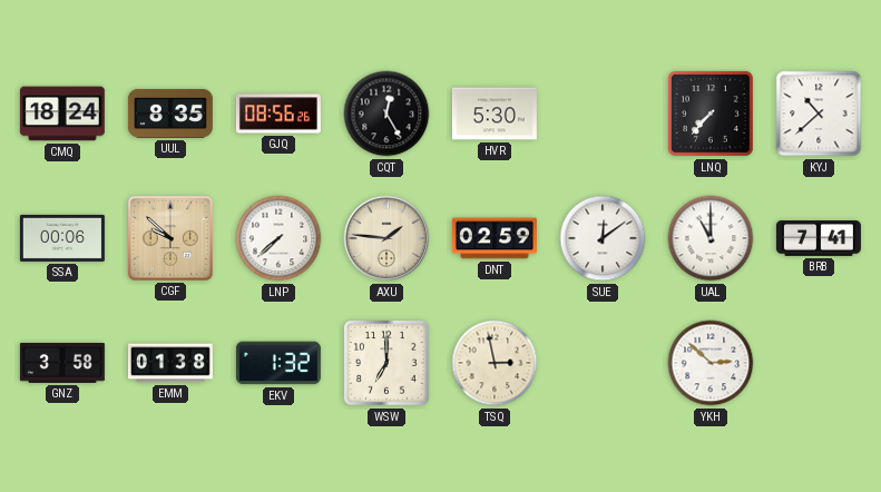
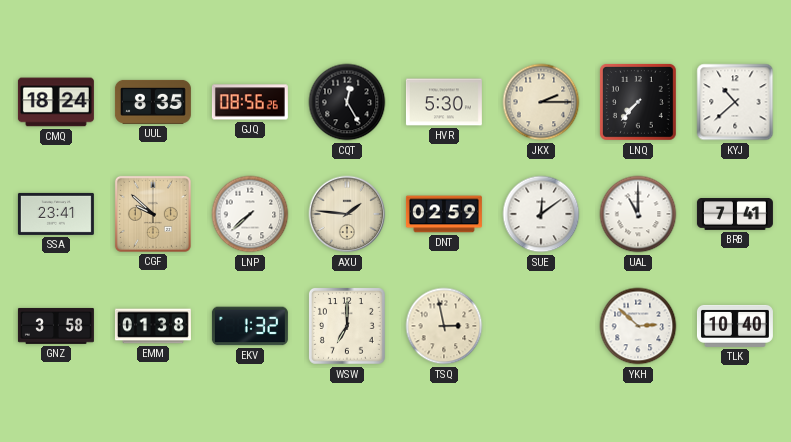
JKX: none -> 2:15 (541, 102)
SSA: 00:06 -> 23:41 (56, 214)
TLK: none -> 10:40 (735, 326)
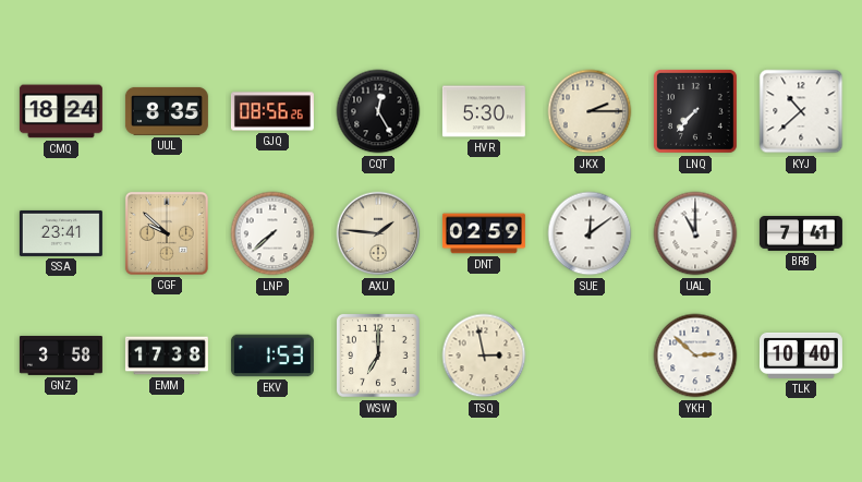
EMM: 01:38 -> 17:38 (167, 356)
EKV: 1:32 -> 1:53 (272, 356)
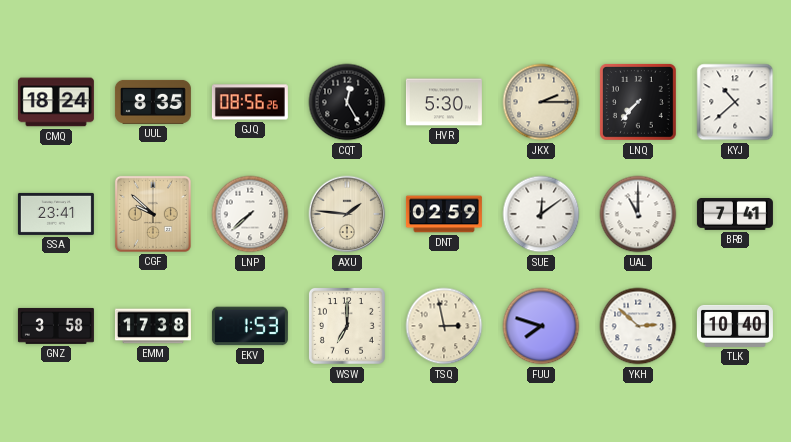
FUU: none -> 7:48 (541, 326)
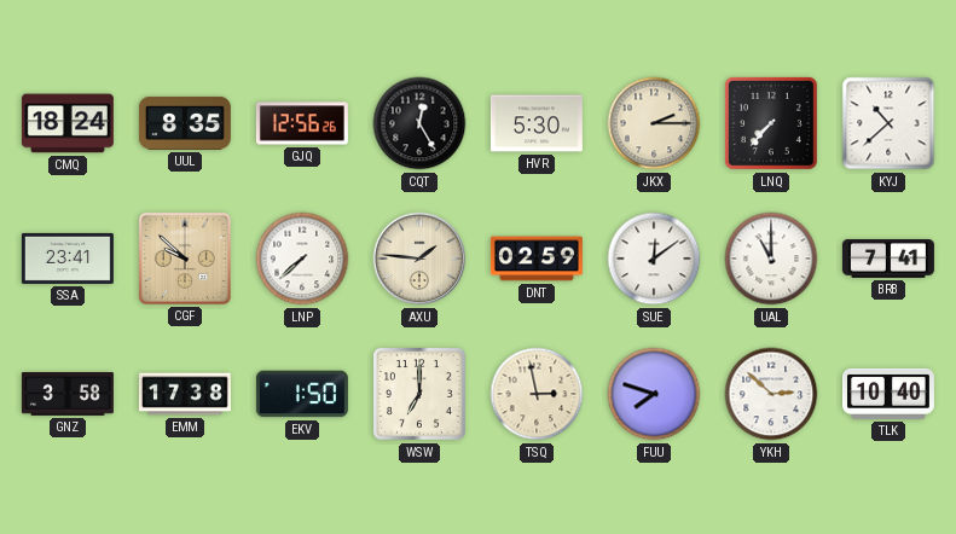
GJQ: 08:56 -> 12:56 (302, 123)
EKV: 1:53 -> 1:50 (302, 394)
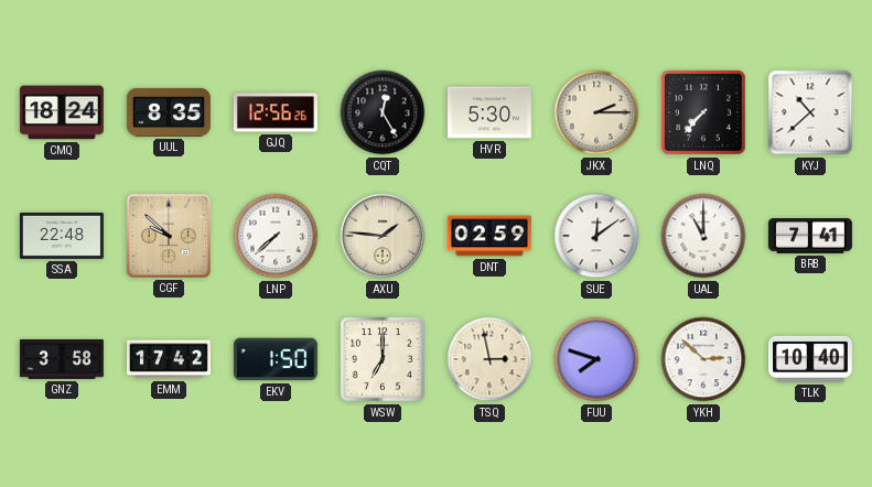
SSA: 23:41 -> 22:48 (62, 236)
EMM: 17:38 -> 17:42 (169, 359)
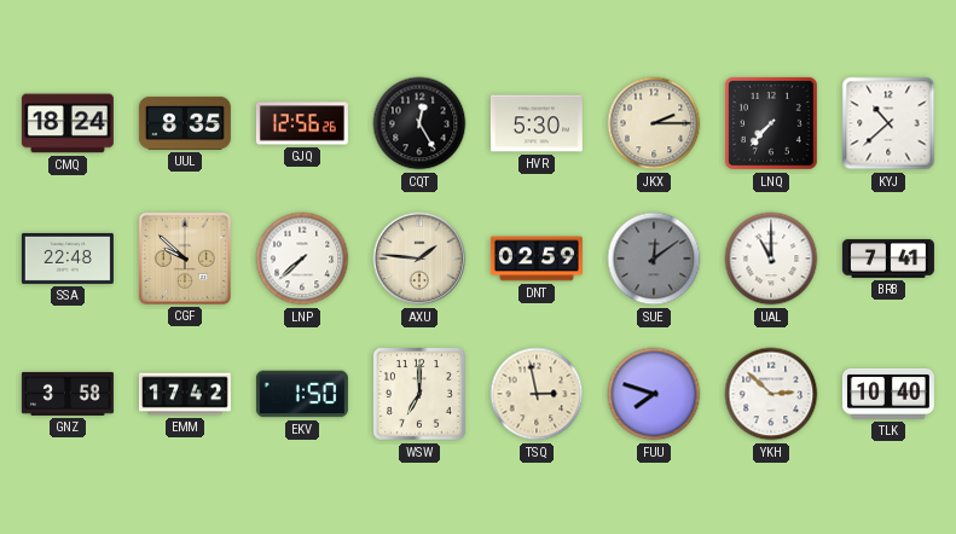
SUE dial: white -> grey (654, 259)
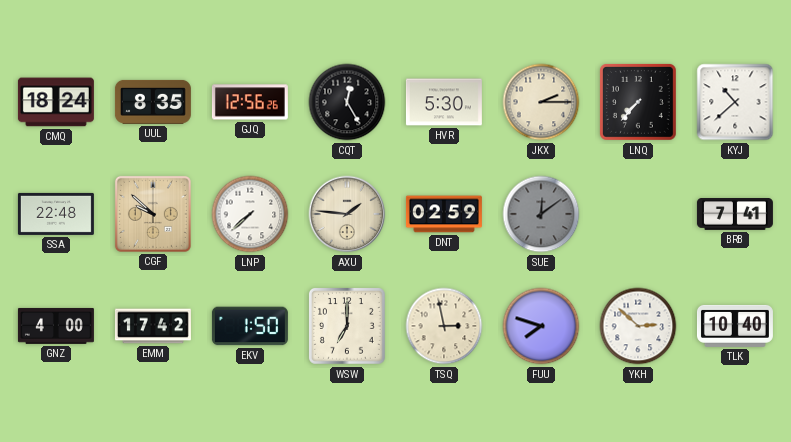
UAL: 11:00 -> none (771, 259)
GNZ: 3:58 -> 4:00 (56, 326)
